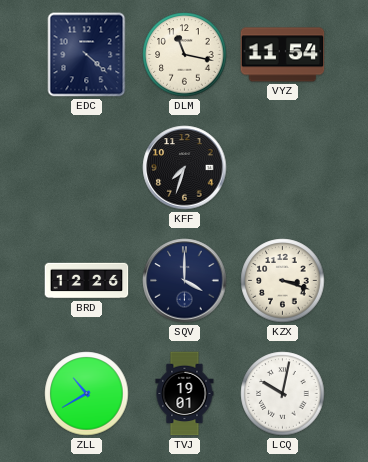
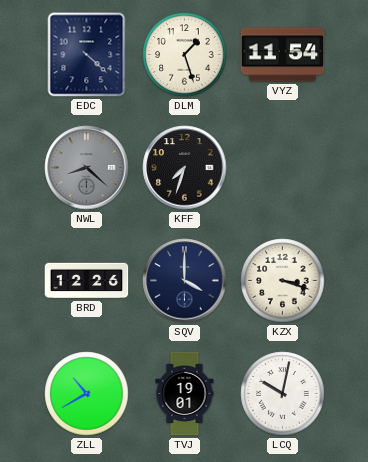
DLM: 11:17 -> 1:27 (185, 55)
NWL: none -> 8:22 (87, 168)
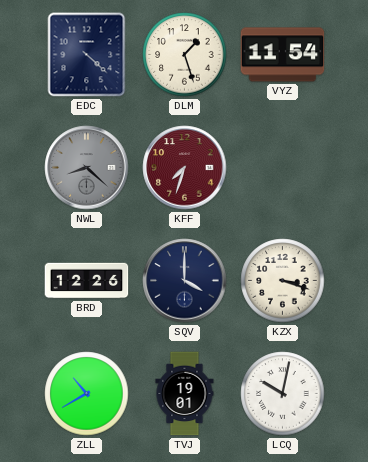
KFF dial: black -> burgundy (185, 168)
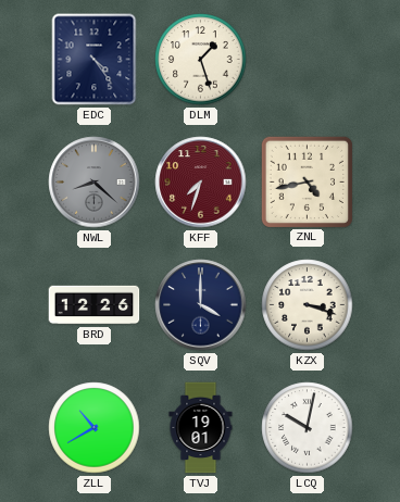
EDC: 4:22 -> 4:24 (95, 60)
VYZ: 11:54 -> none (283, 55)
ZNL: none -> 4:43 (307, 181)
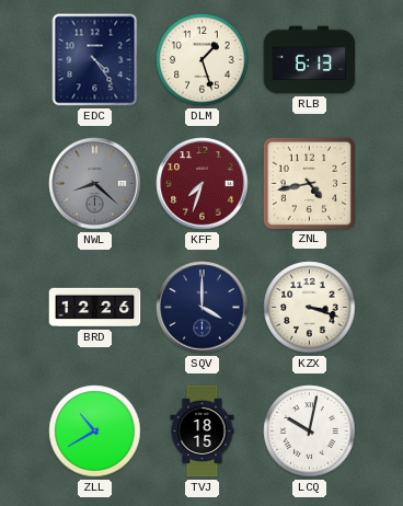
RLB: none -> 6:13 (310, 60)
TVJ: 19:01 -> 18:15 (203, 432)
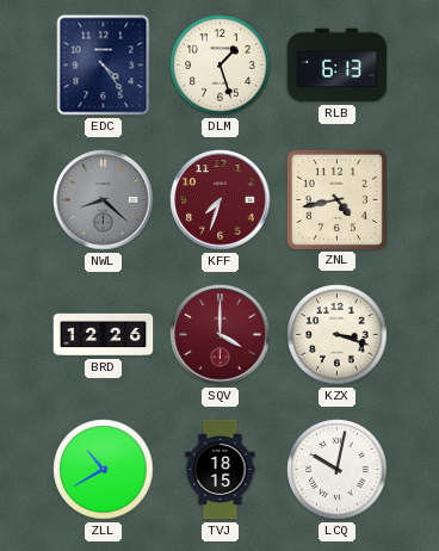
SQV dial: navy -> burgundy (221, 335)
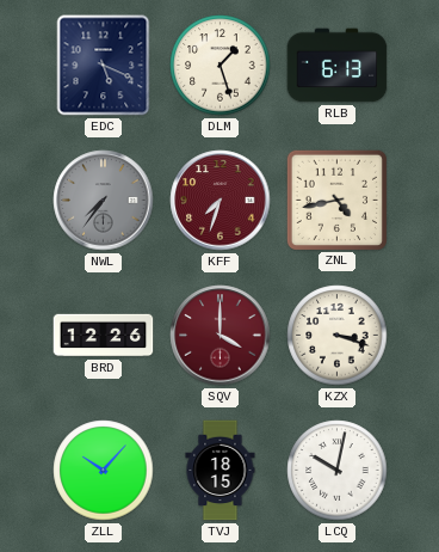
EDC: 4:24 -> 5:19 (104, 66)
NWL: 8:22 -> 7:36 (104, 201)
ZLL: 10:40 -> 10:07 (104, 471)
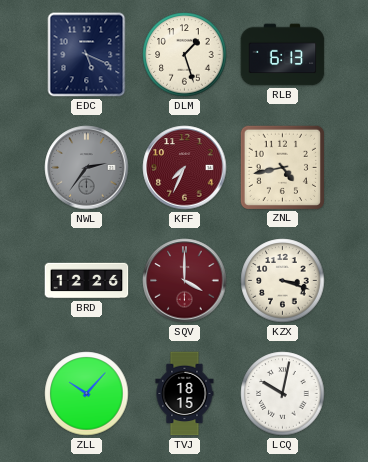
NWL: 7:36 -> 2:36 (87, 168)
KFF: 7:33 -> 7:34 (185, 168)
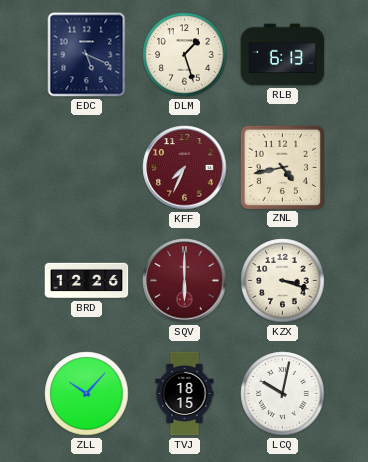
NWL: 2:36 -> none (87, 168)
SQV: 4:00 -> 6:00 (185, 281)
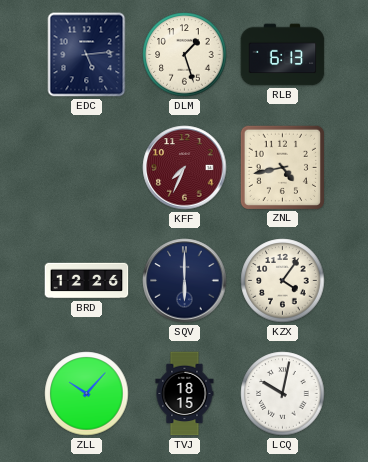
EDC: 5:19 -> 5:14 (87, 55)
SQV dial: burgundy -> navy (185, 281)
KZX: 3:18 -> 4:06 (283, 281)
